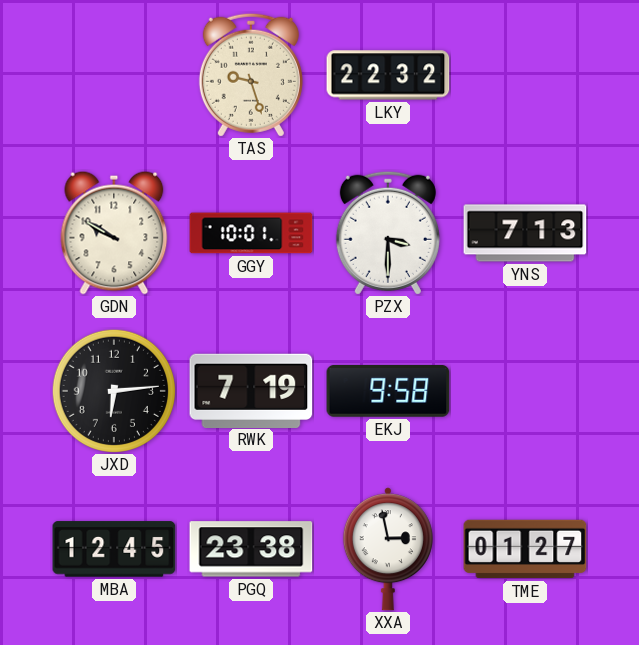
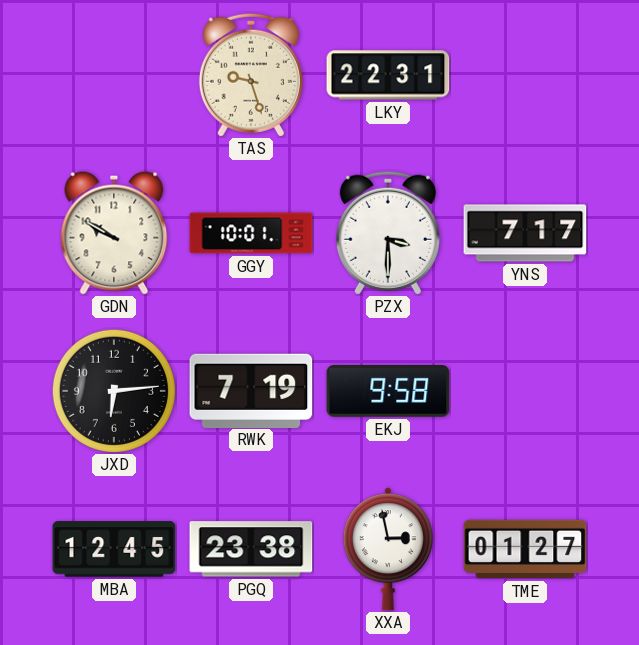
LKY: 22:32 -> 22:31 (388, 75)
YNS: 7:13 -> 7:17 (525, 233)
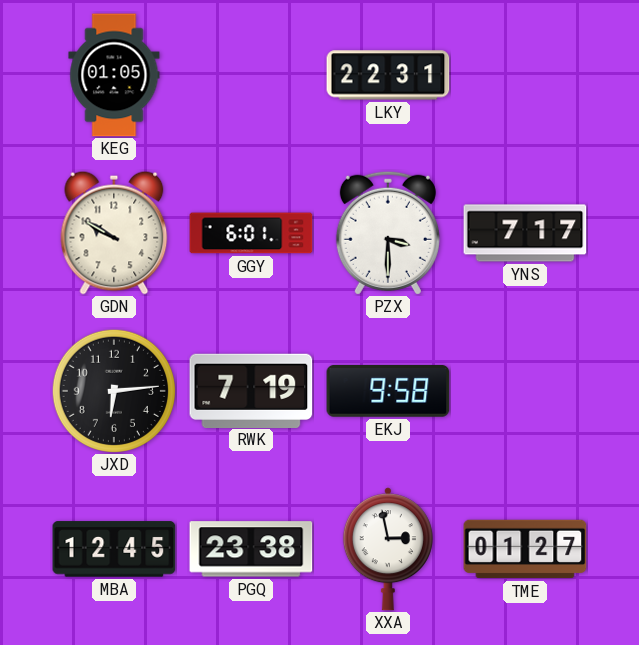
KEG: none -> 01:05 (114, 75)
TAS: 9:27 -> none (251, 75)
GGY: 10:01 -> 6:01 (251, 233)
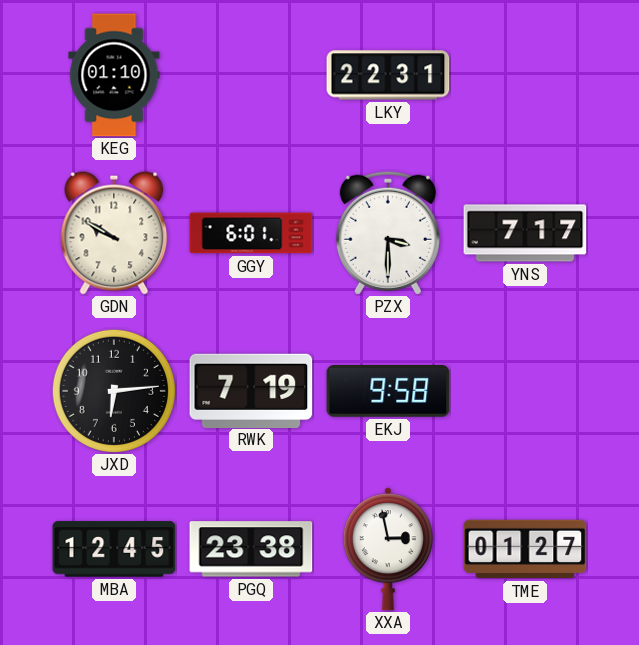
KEG: 01:05 -> 01:10 (114, 75)
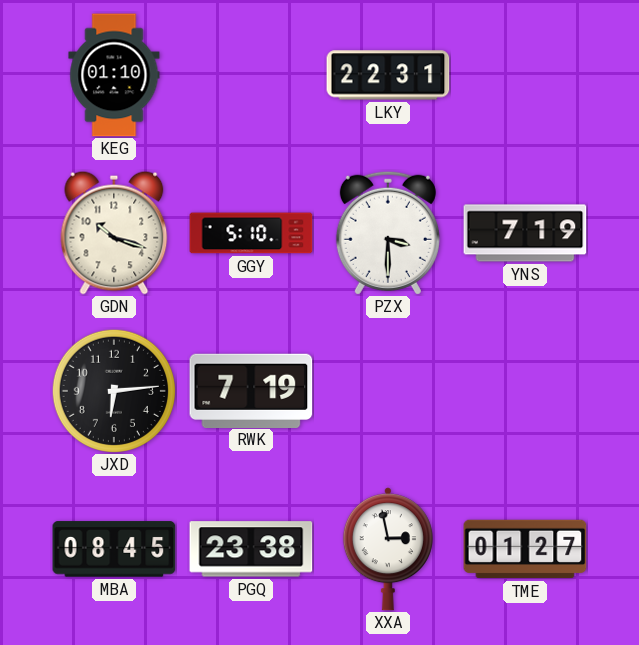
GDN: 9:50 -> 10:18 (114, 233)
GGY: 6:01 -> 5:10 (251, 233)
YNS: 7:17 -> 7:19 (525, 233)
EKJ: 9:58 -> none (388, 391)
MBA: 12:45 -> 08:45 (114, 549)
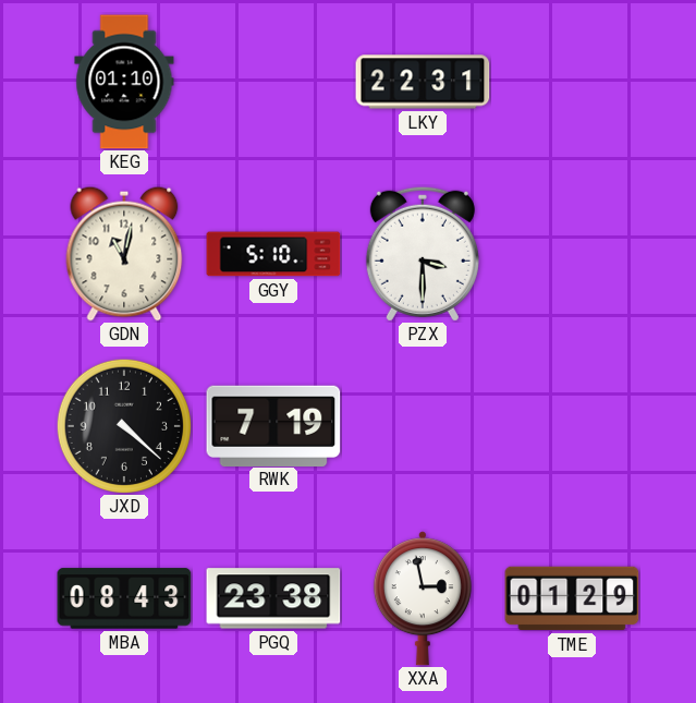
GDN: 10:18 -> 11:02 (124, 254)
YNS: 7:19 -> none (525, 233)
JXD: 6:14 -> 4:22 (124, 426)
MBA: 08:45 -> 08:43 (124, 598)
TME: 01:27 -> 01:29 (572, 598)
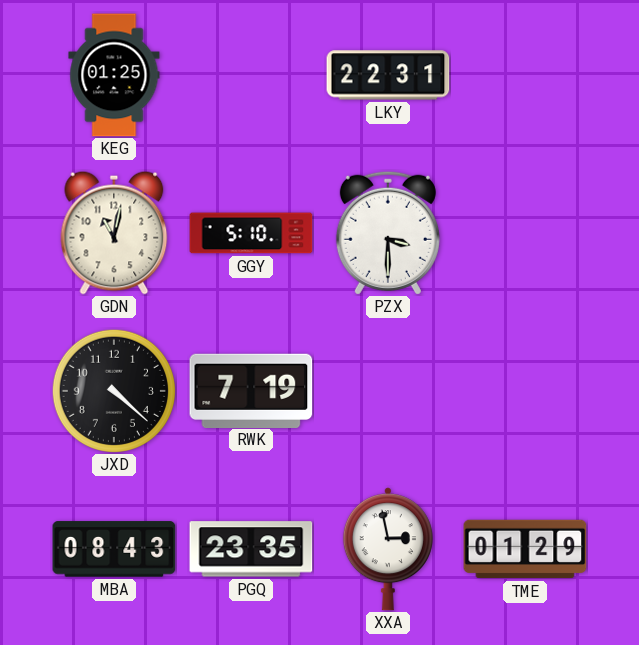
KEG: 01:10 -> 01:25 (114, 75)
PGQ: 23:38 -> 23:35 (251, 549)
